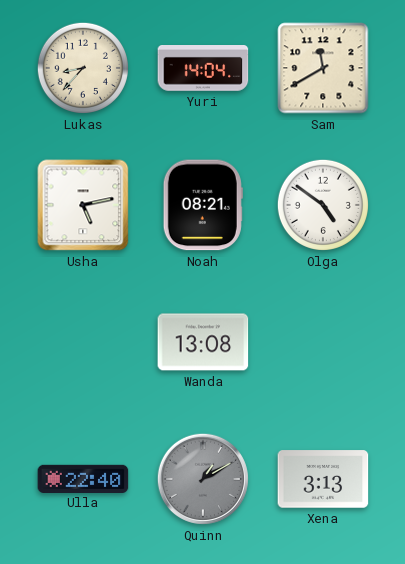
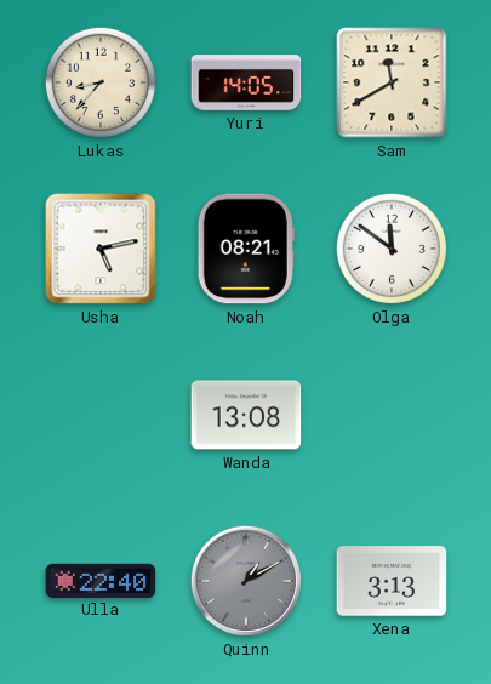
Yuri: 14:04 -> 14:05 (246, 84)
Olga: 4:51 -> 11:51 (392, 249)
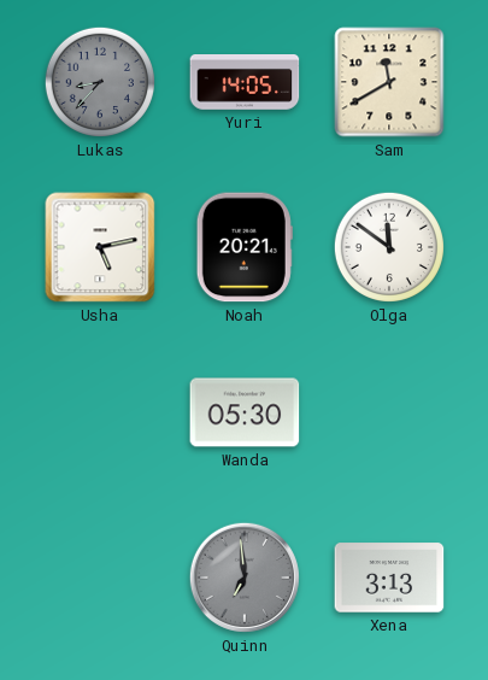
Lukas dial: cream -> grey (100, 82)
Noah: 08:21 -> 20:21 (245, 247)
Wanda: 13:08 -> 05:30 (245, 412)
Ulla: 22:40 -> none (101, 580)
Quinn: 1:10 -> 6:59 (245, 578)
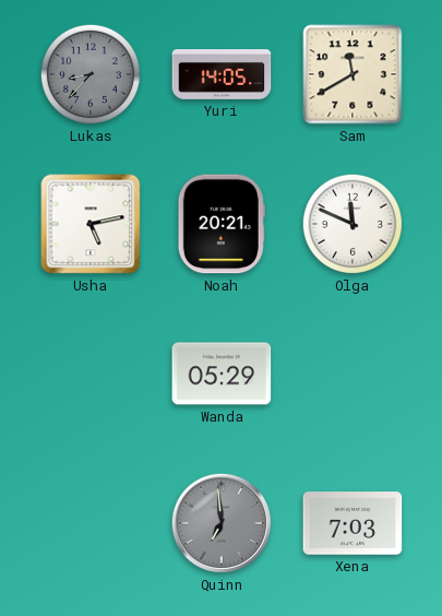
Olga: 11:51 -> 11:49 (353, 224)
Wanda: 05:30 -> 05:29 (222, 374)
Xena: 3:13 -> 7:03 (353, 523)
